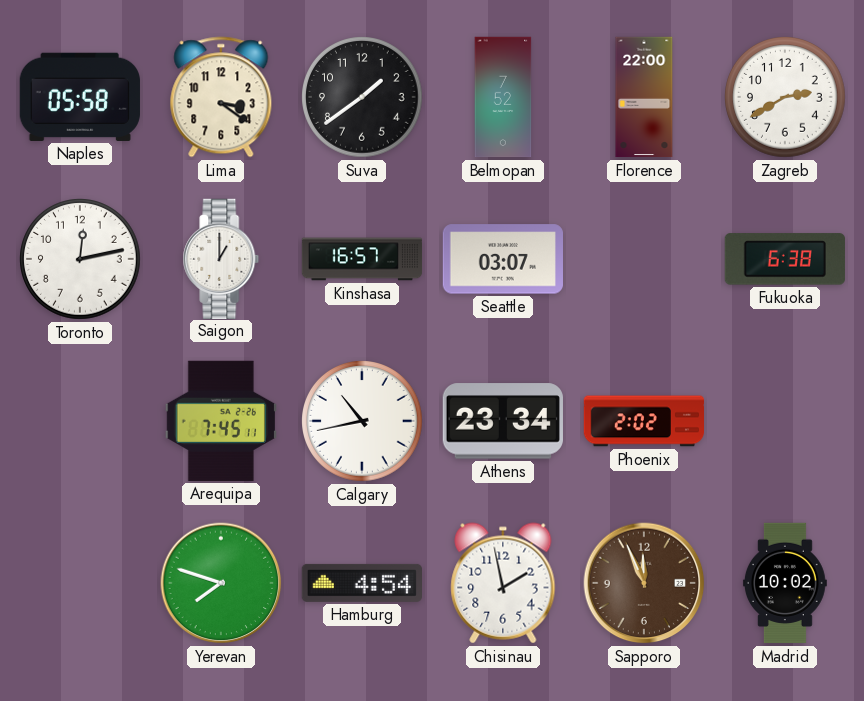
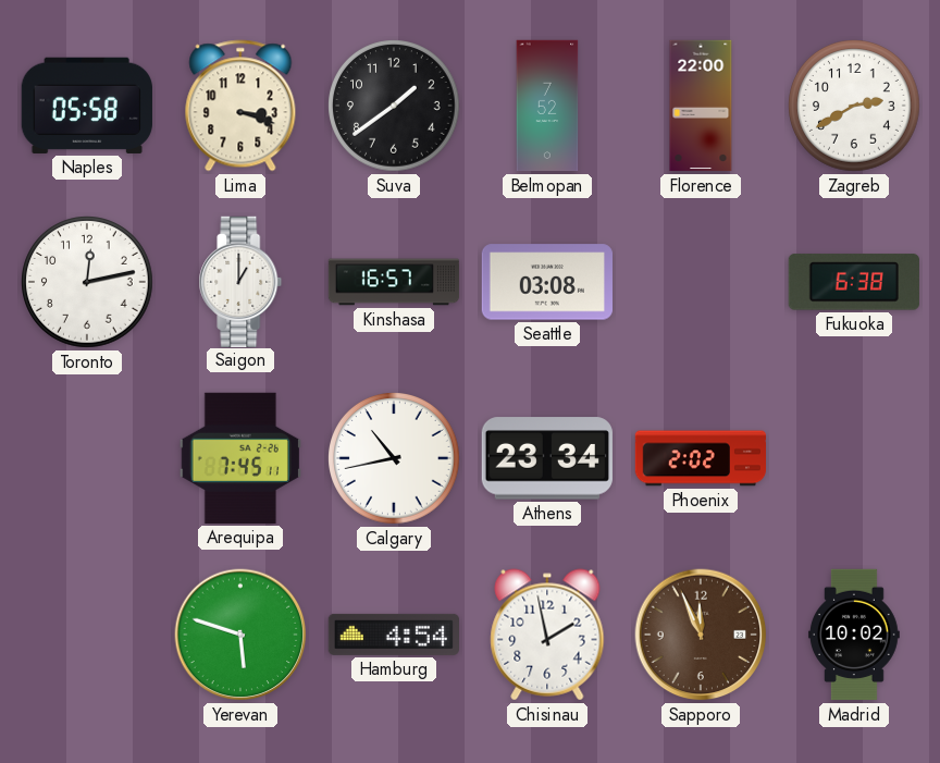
Lima: 3:21 -> 3:18 (240, 106)
Seattle: 03:07 -> 03:08 (546, 282)
Yerevan: 7:48 -> 5:48 (240, 635)
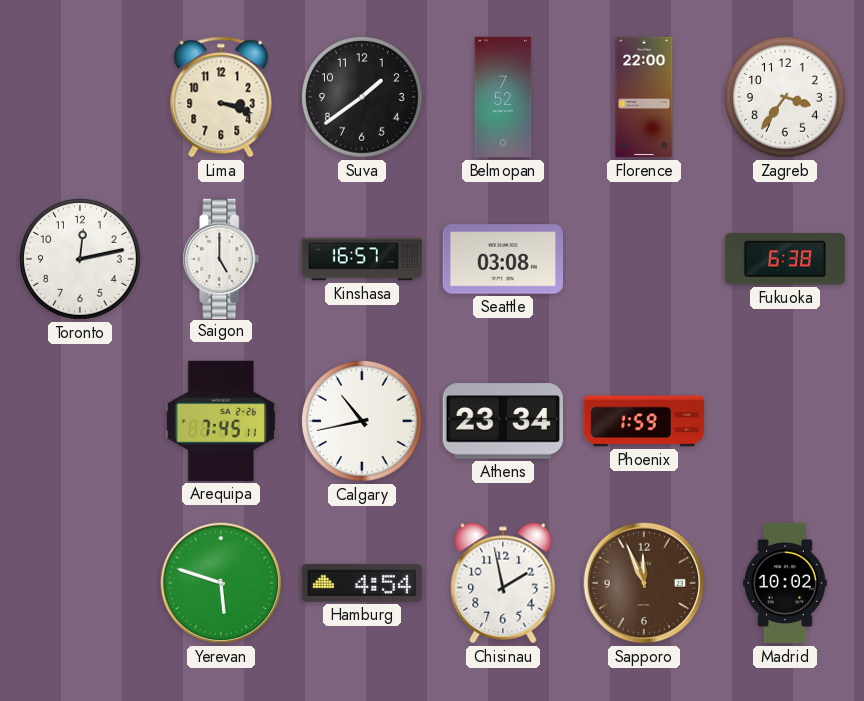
Naples: 05:58 -> none (87, 106)
Zagreb: 2:40 -> 3:36 (786, 98)
Saigon: 1:00 -> 5:00 (221, 258)
Phoenix: 2:02 -> 1:59 (644, 421)
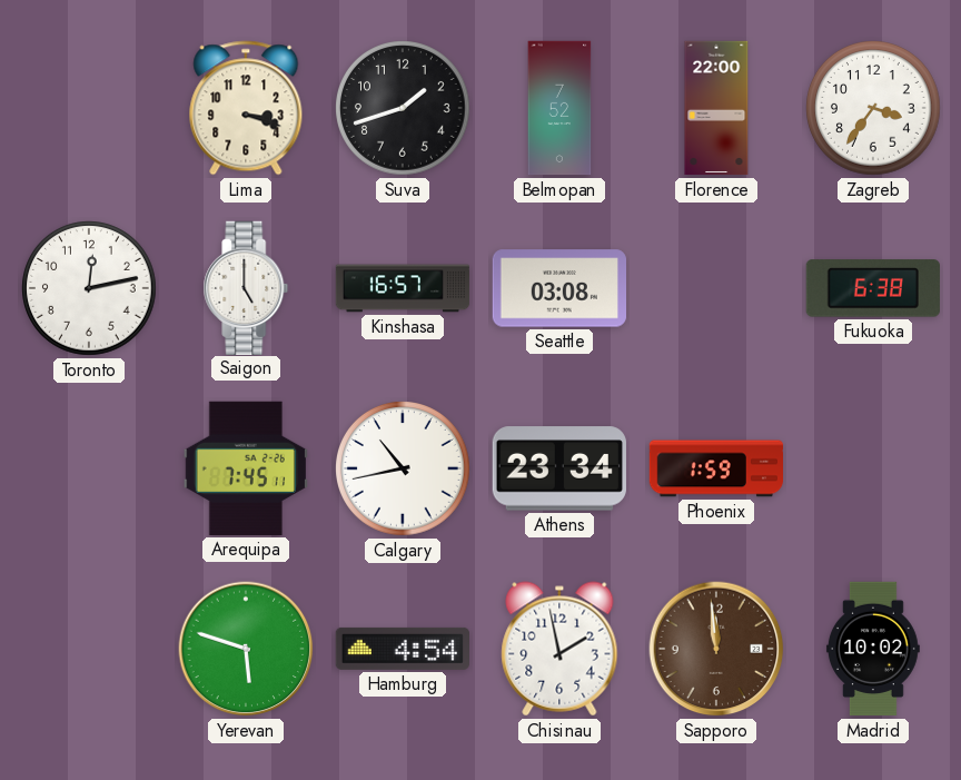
Suva: 1:39 -> 1:42 (404, 109)
Sapporo: 11:56 -> 11:59 (716, 649)
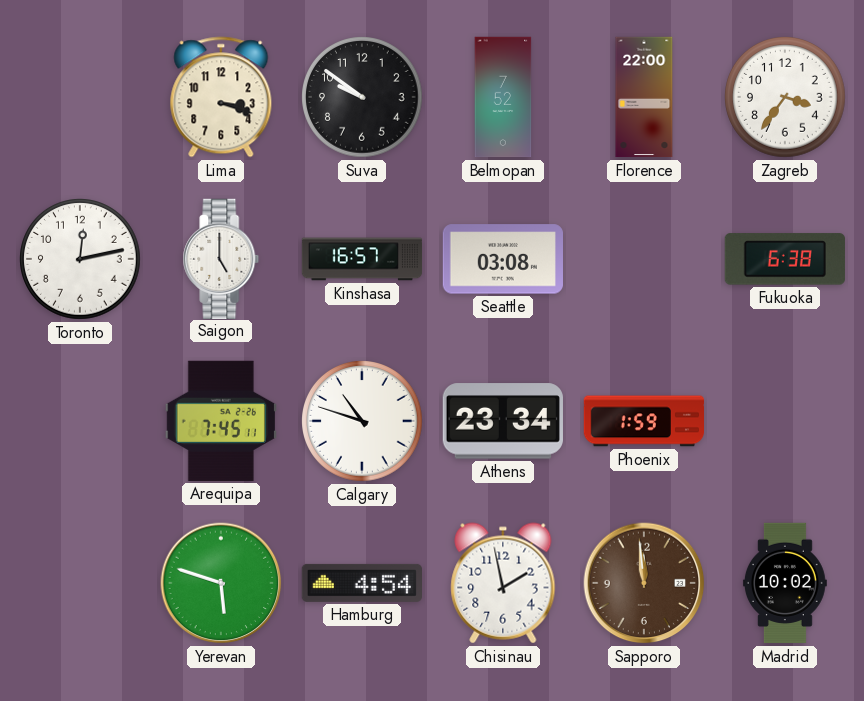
Suva: 1:42 -> 9:51 (363, 98)
Calgary: 10:43 -> 10:48 (363, 422)
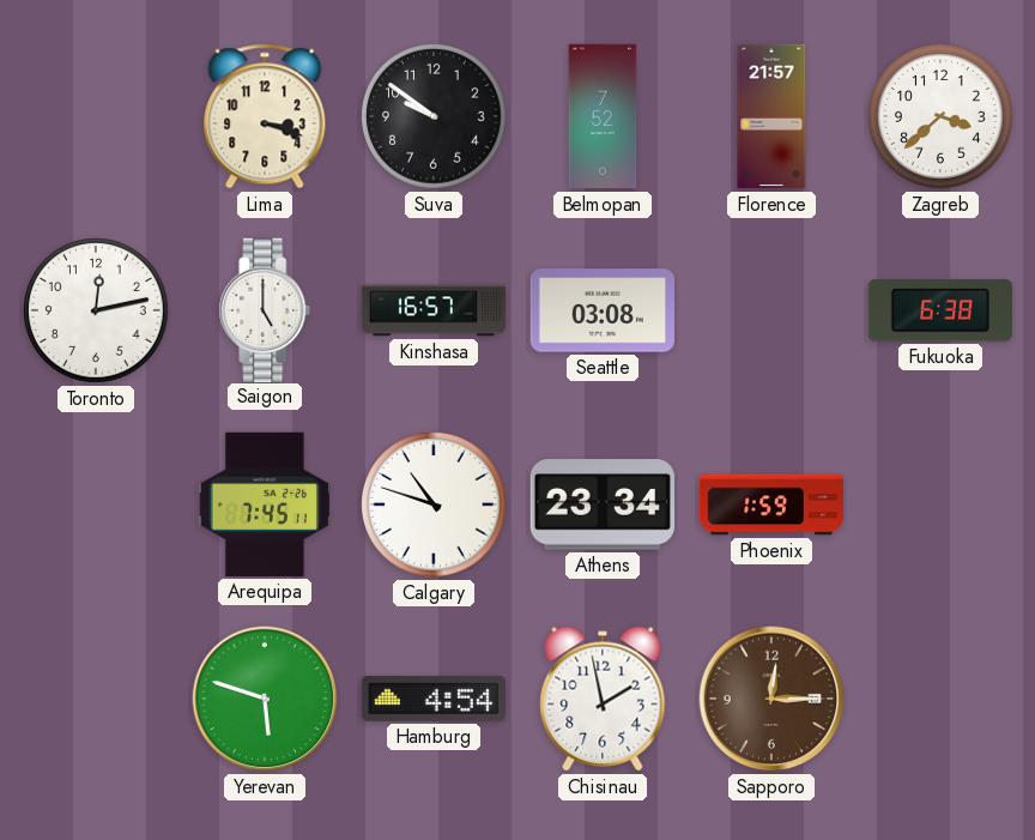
Florence: 22:00 -> 21:57 (771, 116)
Zagreb: 3:36 -> 3:38 (942, 117)
Sapporo: 11:59 -> 12:15 (771, 699)
Madrid: 10:02 -> none (785, 583)
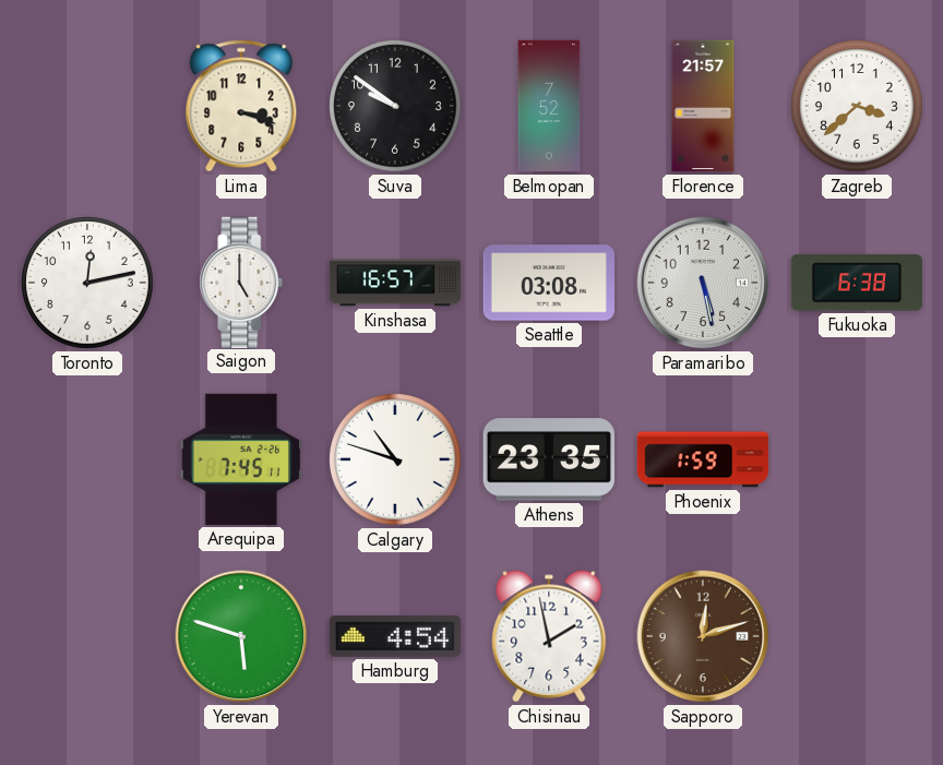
Paramaribo: none -> 5:28 (703, 283)
Athens: 23:34 -> 23:35 (549, 459)
Sapporo: 12:15 -> 12:12 (703, 636)
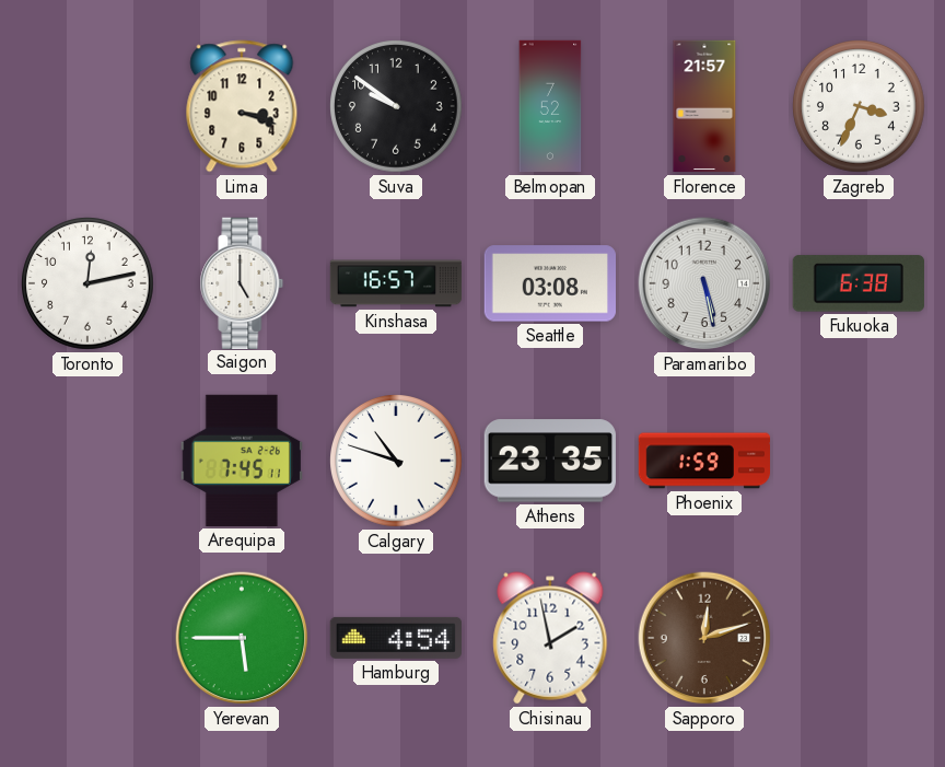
Zagreb: 3:38 -> 3:34 (860, 107)
Yerevan: 5:48 -> 5:45 (242, 638)
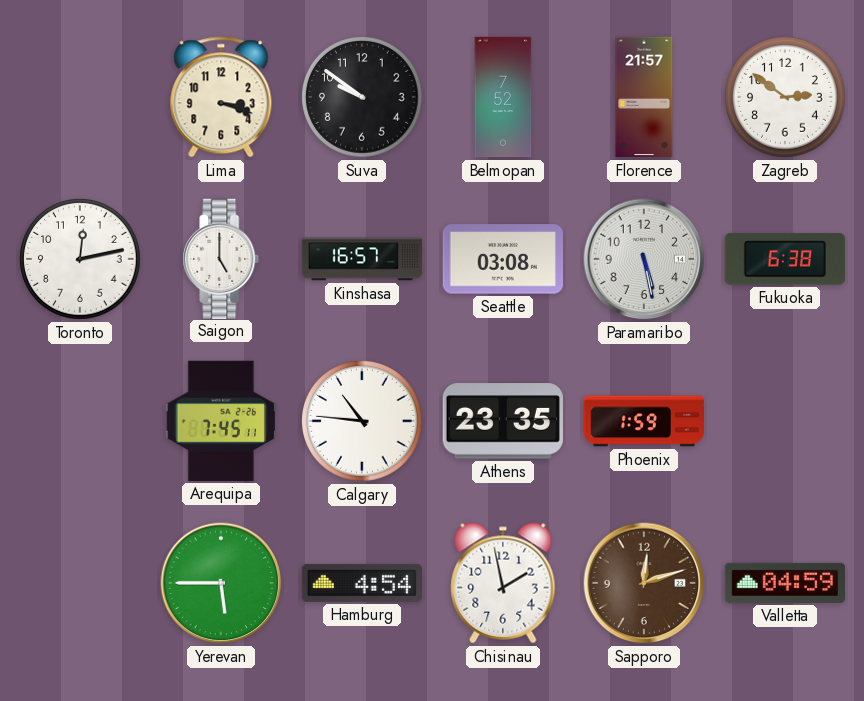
Zagreb: 3:34 -> 2:51 (786, 98)
Calgary: 10:48 -> 10:46 (363, 422)
Valletta: none -> 04:59 (784, 583)
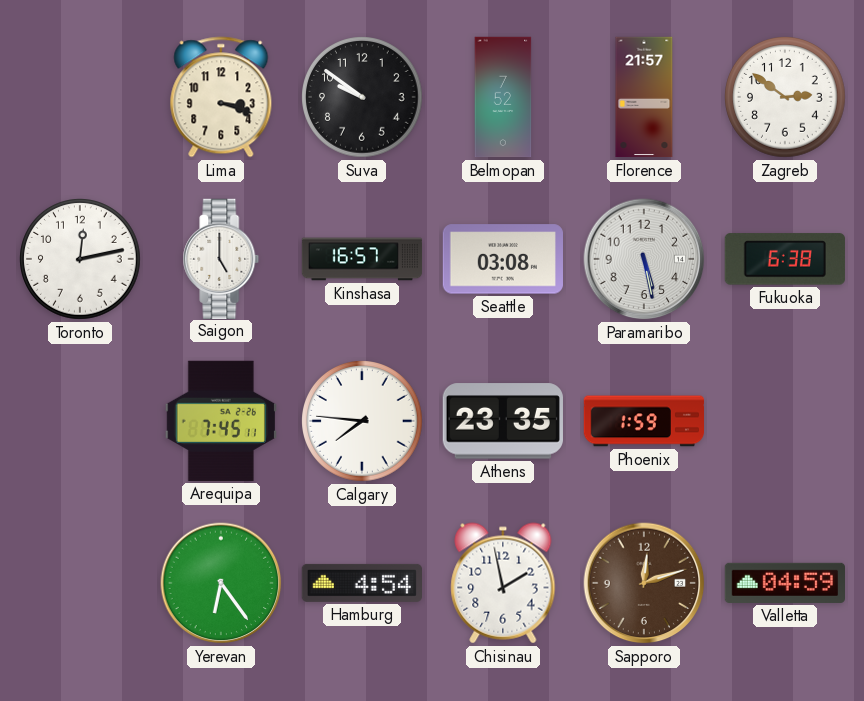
Calgary: 10:46 -> 7:46 (363, 422)
Yerevan: 5:45 -> 6:24 (221, 583)
